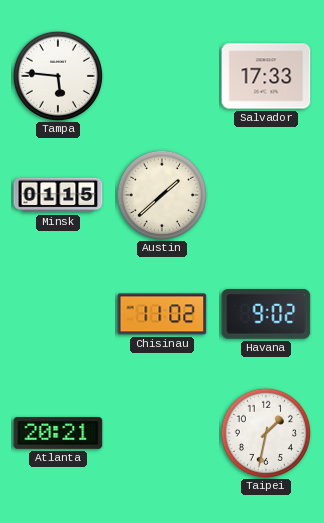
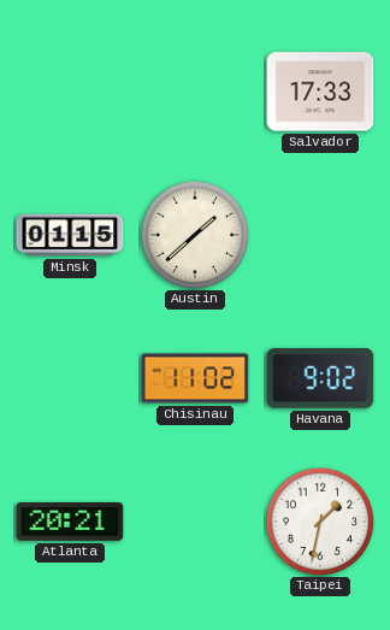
Tampa: 5:46 -> none (57, 75)
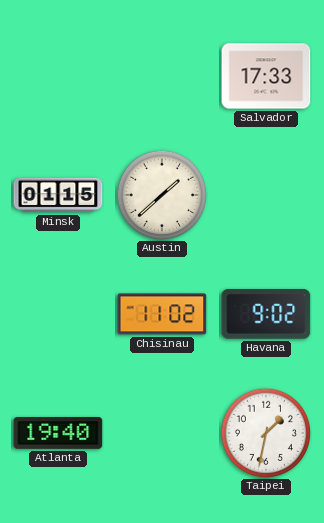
Atlanta: 20:21 -> 19:40 (58, 433)
